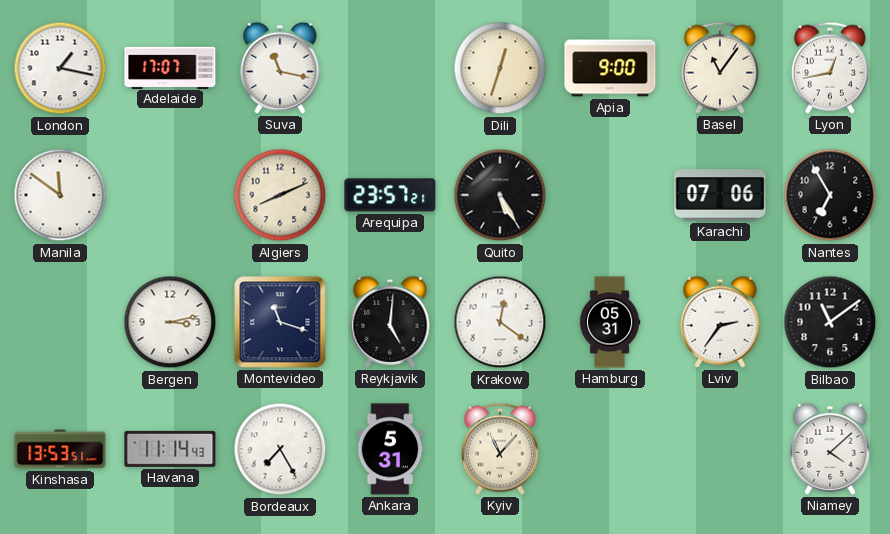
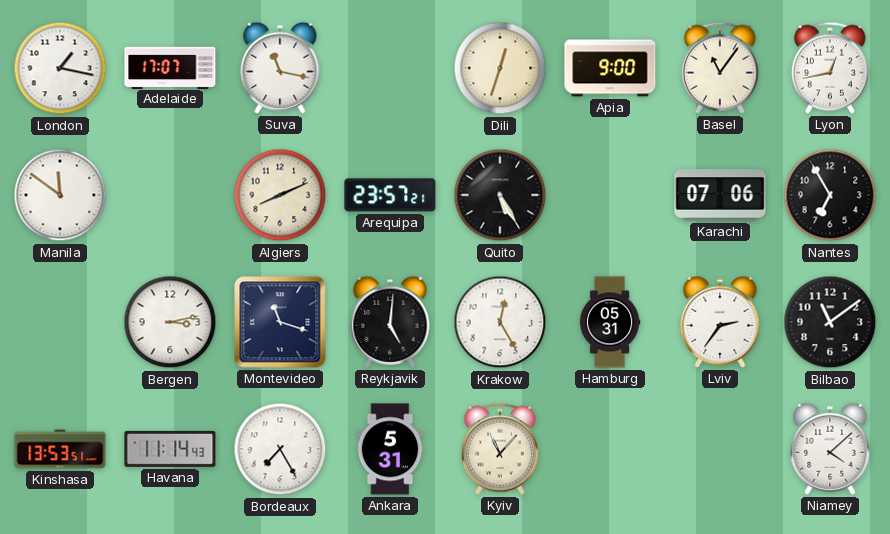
Krakow: 12:21 -> 12:25 (500, 322)
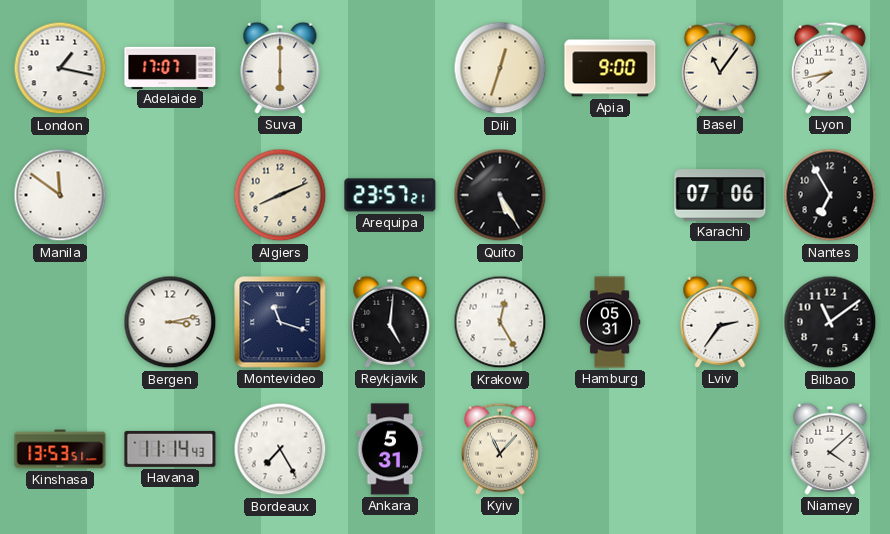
Suva: 11:17 -> 6:00 (280, 68)
Lyon: 12:43 -> 7:43 (830, 68)
